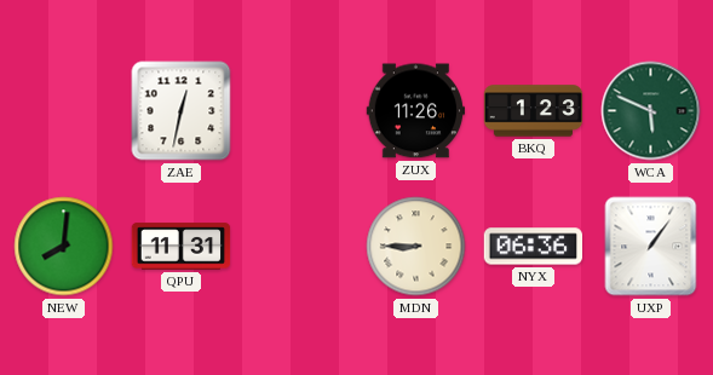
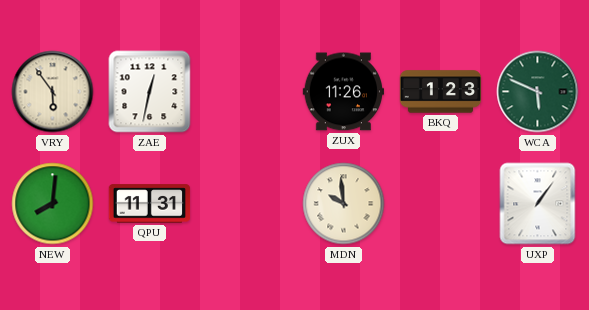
VRY: none -> 5:54 (53, 92)
MDN: 8:45 -> 9:59 (344, 204)
NYX: 06:36 -> none (534, 247)
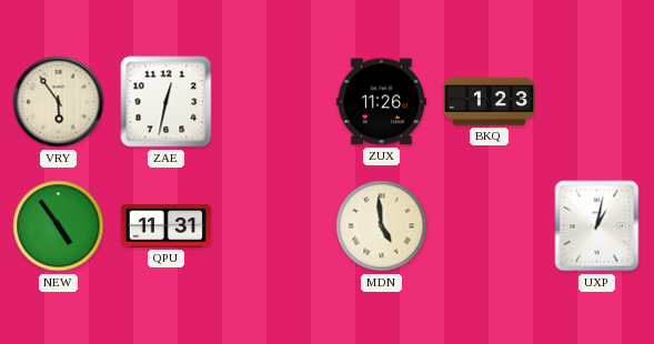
WCA: 5:49 -> none (538, 92)
NEW: 8:01 -> 4:54 (59, 226)
MDN: 9:59 -> 4:59 (382, 226)
UXP: 1:06 -> 1:02 (597, 226)
